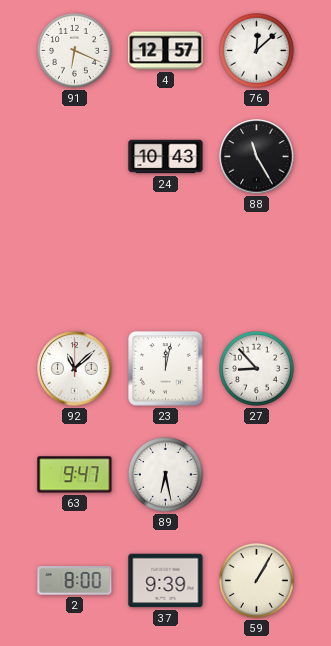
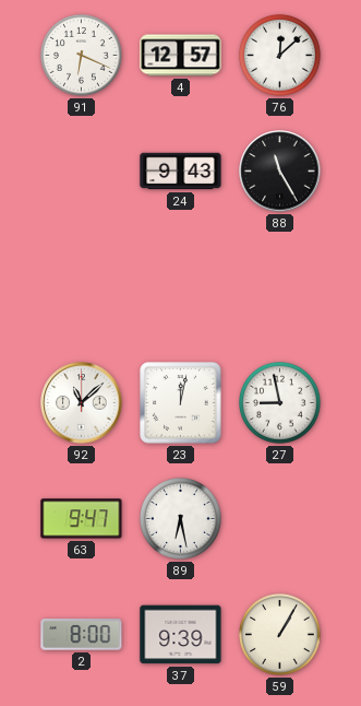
24: 10:43 -> 9:43 (181, 172)
27: 8:53 -> 8:58 (280, 403)
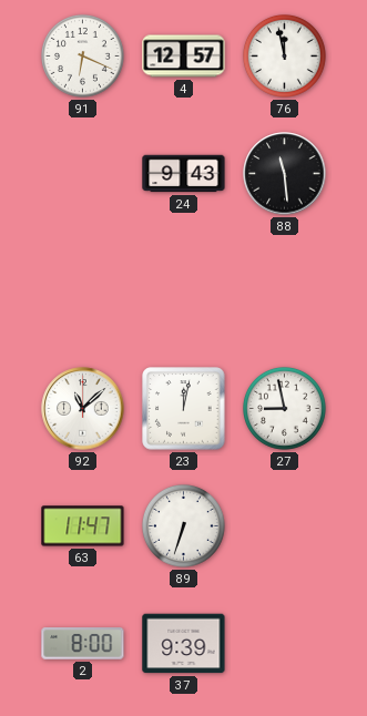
76: 12:08 -> 11:58 (285, 57)
88: 11:25 -> 11:29 (285, 174)
63: 9:47 -> 11:47 (83, 526)
89: 6:28 -> 6:33 (184, 526)
59: 1:05 -> none (280, 635)
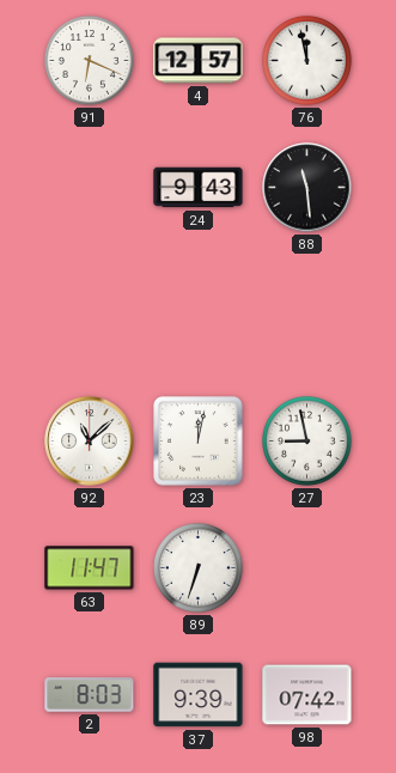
2: 8:00 -> 8:03 (90, 695)
98: none -> 07:42 (307, 695)
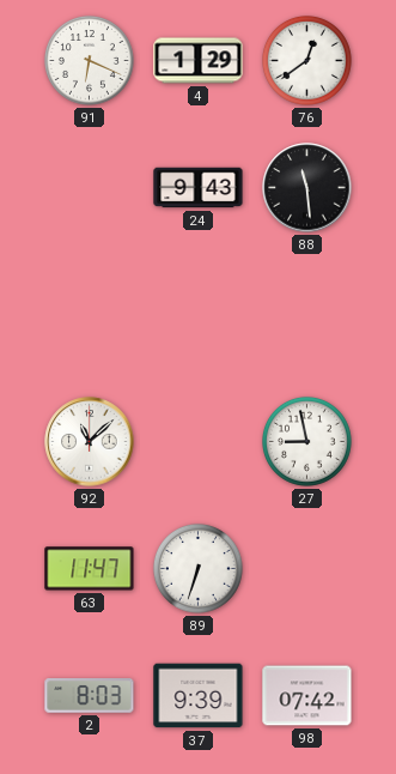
4: 12:57 -> 1:29 (199, 61)
76: 11:58 -> 12:39 (307, 61)
23: 12:02 -> none (199, 442)
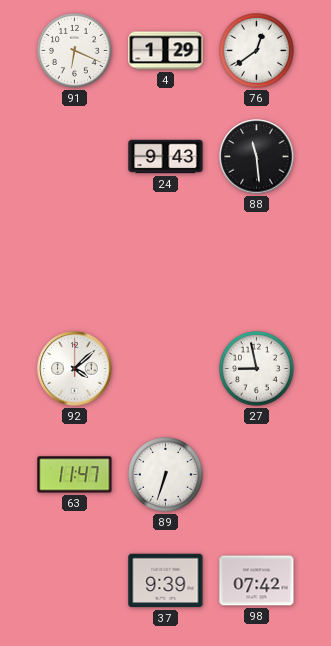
92: 11:08 -> 4:08 (75, 369)
2: 8:03 -> none (90, 696)
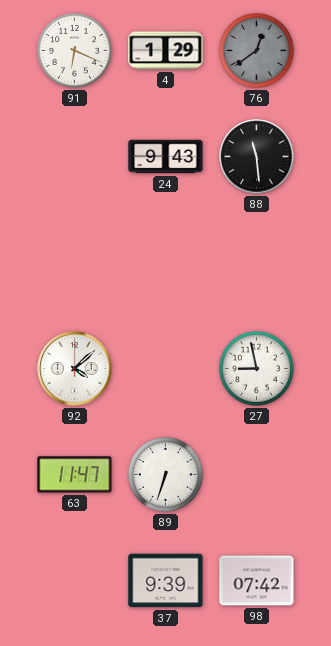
76 dial: white -> grey (257, 51)
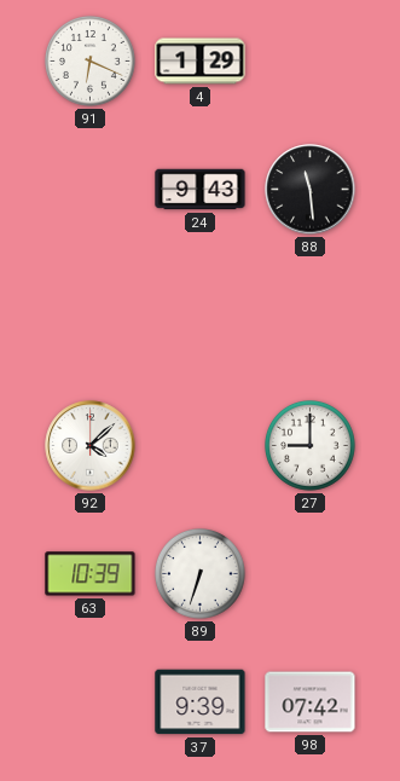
76: 12:39 -> none (257, 51)
27: 8:58 -> 9:00 (311, 446)
63: 11:47 -> 10:39 (91, 574)
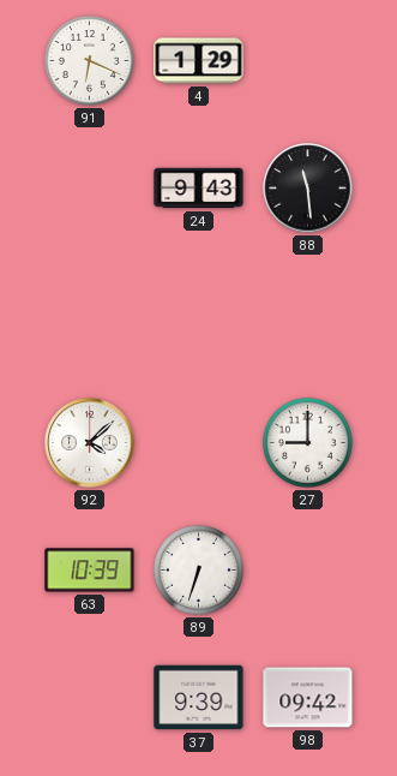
98: 07:42 -> 09:42 (308, 698)
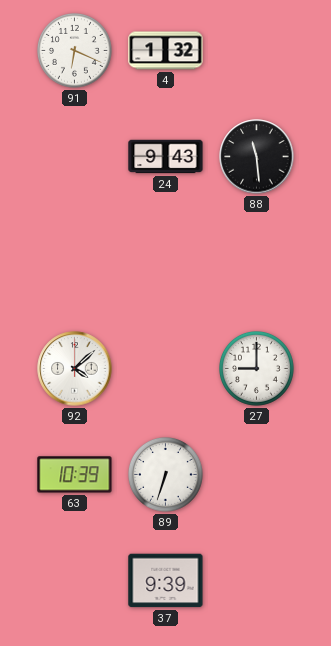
4: 1:29 -> 1:32 (166, 51)
98: 09:42 -> none (308, 698)
